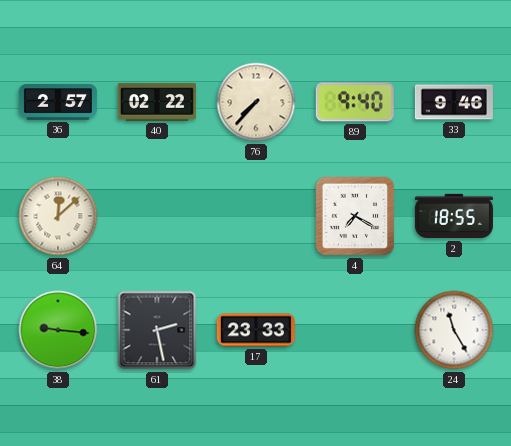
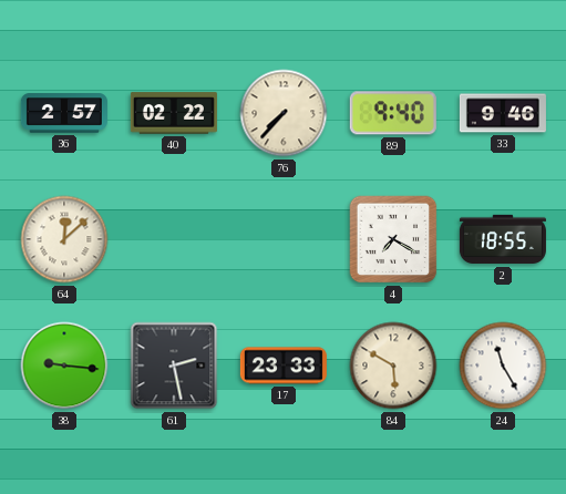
84: none -> 5:50 (393, 366)
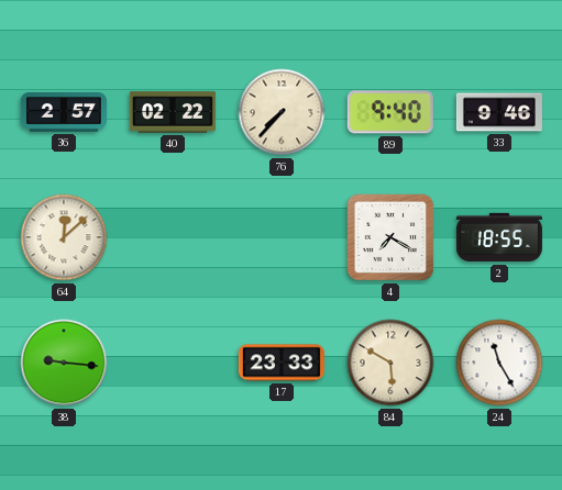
61: 2:28 -> none (174, 366)
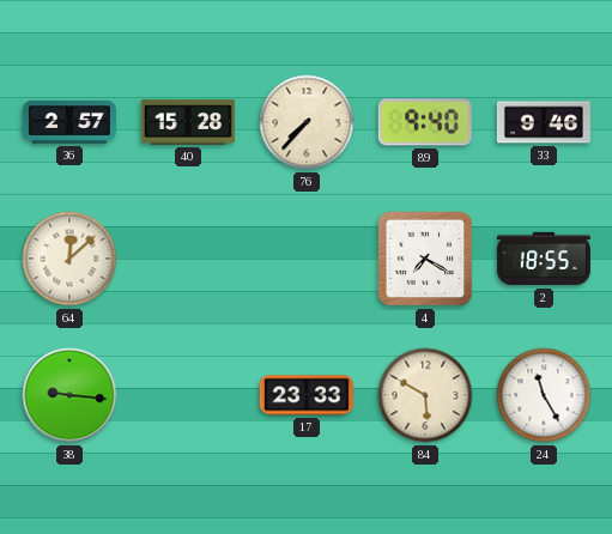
40: 02:22 -> 15:28 (188, 122)
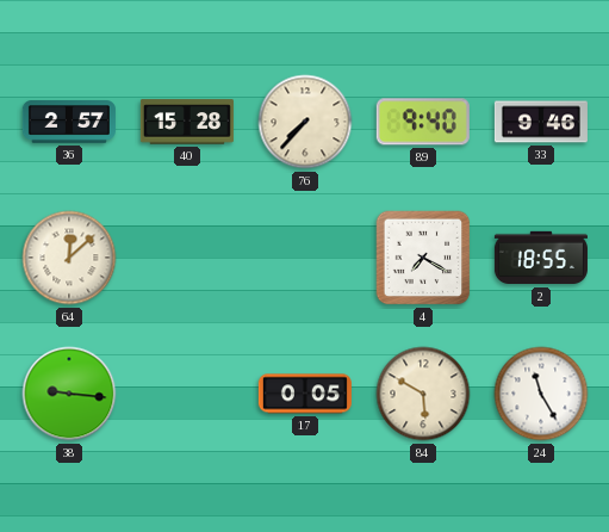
17: 23:33 -> 0:05 (305, 394)
